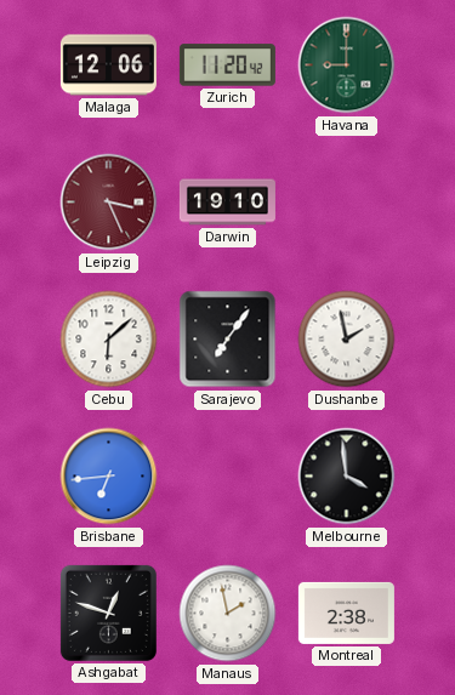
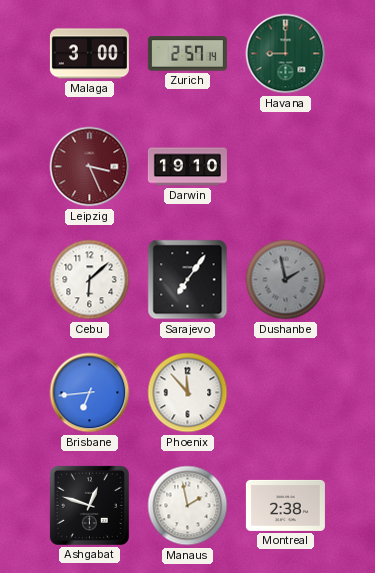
Malaga: 12:06 -> 3:00 (89, 54)
Zurich: 11:20 -> 2:57 (187, 54)
Dushanbe dial: white -> grey (286, 280)
Phoenix: none -> 11:53 (188, 393)
Melbourne: 3:59 -> none (347, 477)
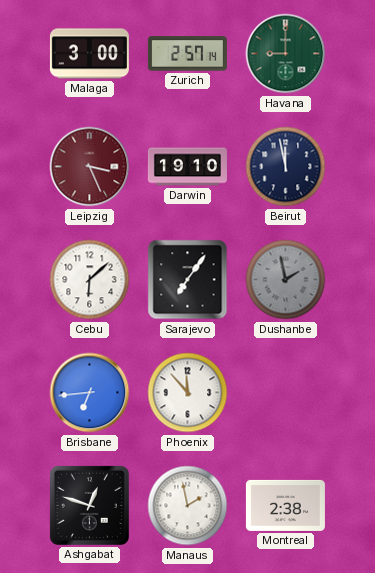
Beirut: none -> 11:58 (286, 167)
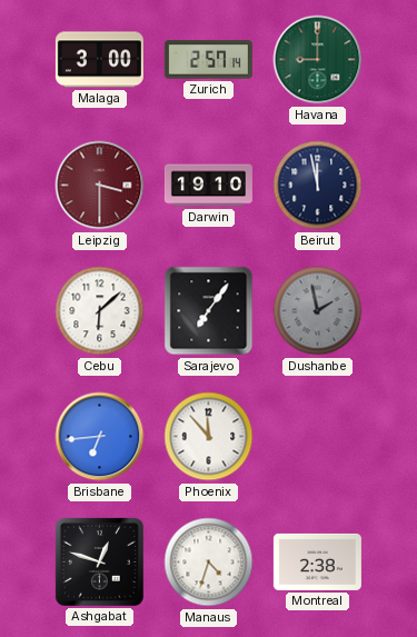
Leipzig: 3:26 -> 3:30 (100, 186)
Manaus: 1:58 -> 4:33 (209, 563)
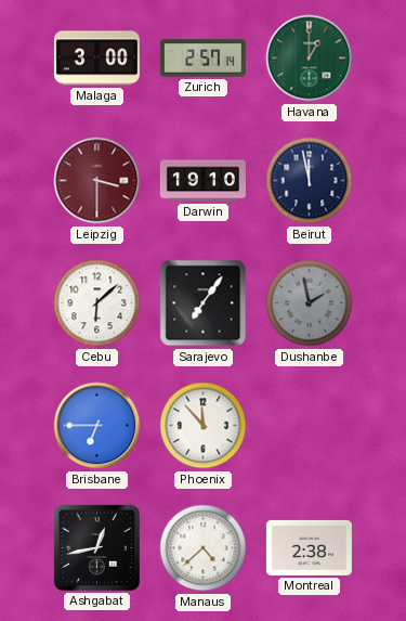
Havana: 9:00 -> 1:00 (310, 59)
Brisbane: 6:44 -> 6:45 (97, 426)
Ashgabat: 12:48 -> 12:43 (96, 547)
Manaus: 4:33 -> 4:38 (204, 548)
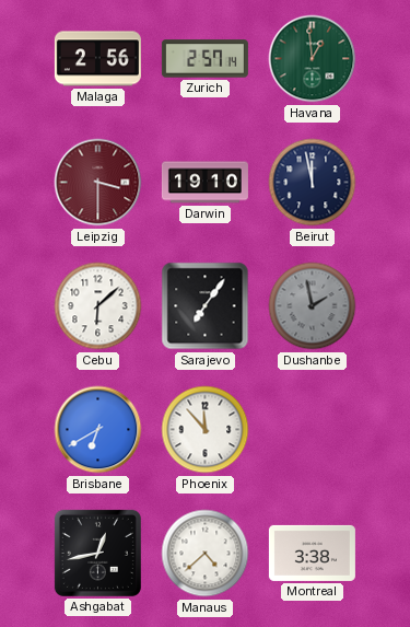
Malaga: 3:00 -> 2:56 (97, 59)
Havana: 1:00 -> 12:59 (313, 59)
Brisbane: 6:45 -> 6:40 (98, 430)
Montreal: 2:38 -> 3:38 (312, 553)
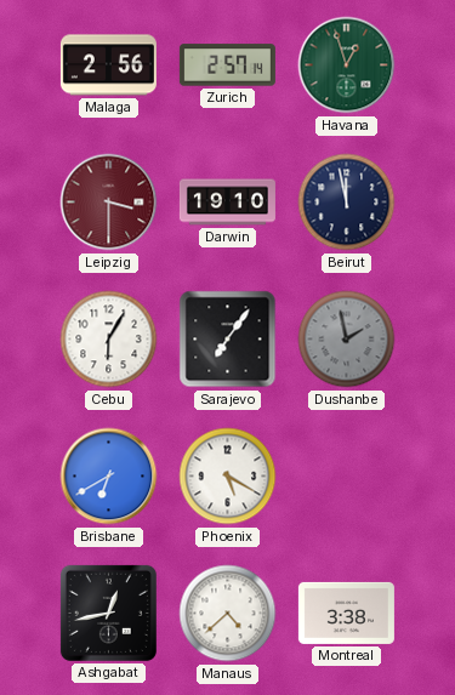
Havana: 12:59 -> 12:57 (347, 65)
Cebu: 6:08 -> 6:05 (109, 340)
Phoenix: 11:53 -> 5:20 (228, 477)
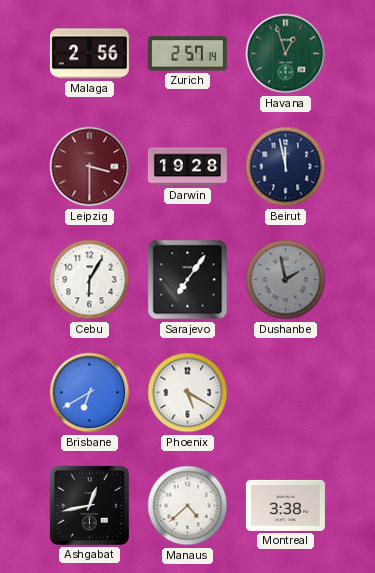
Darwin: 19:10 -> 19:28 (187, 167)
